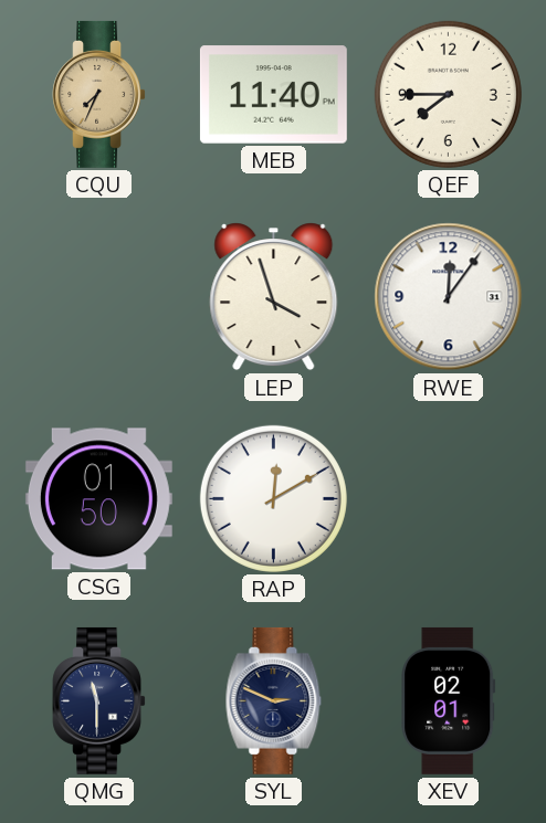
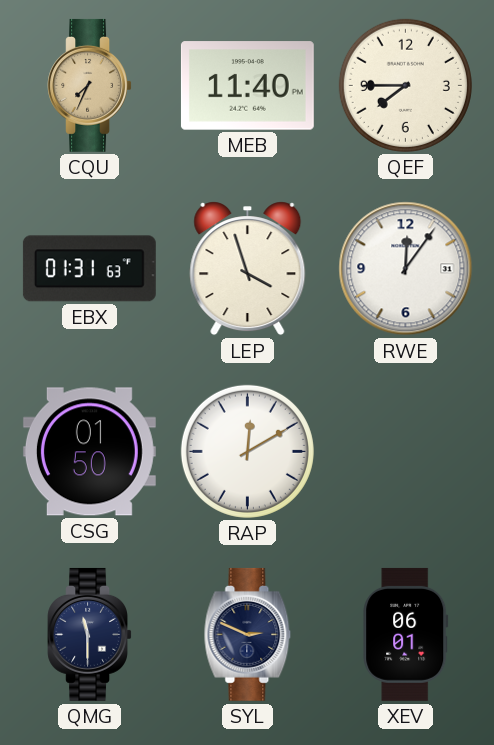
EBX: none -> 01:31 (89, 269)
XEV: 02:01 -> 06:01 (406, 634)
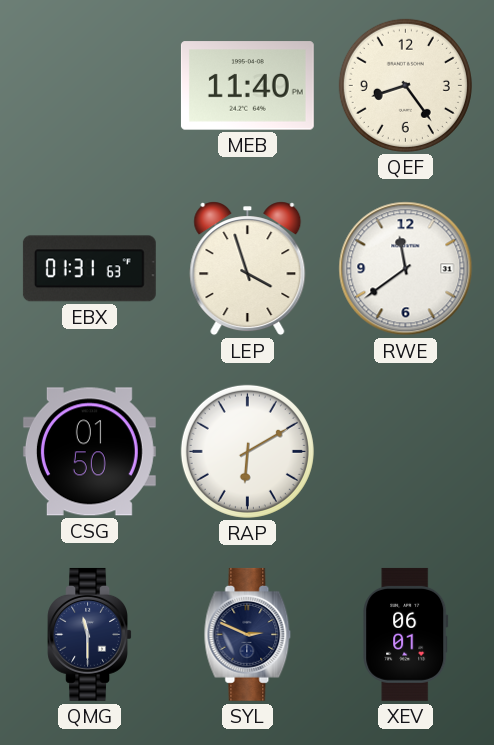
CQU: 7:34 -> none (89, 85)
QEF: 7:45 -> 8:24 (405, 85)
RWE: 12:06 -> 11:39 (406, 269)
RAP: 12:10 -> 6:10 (247, 451)
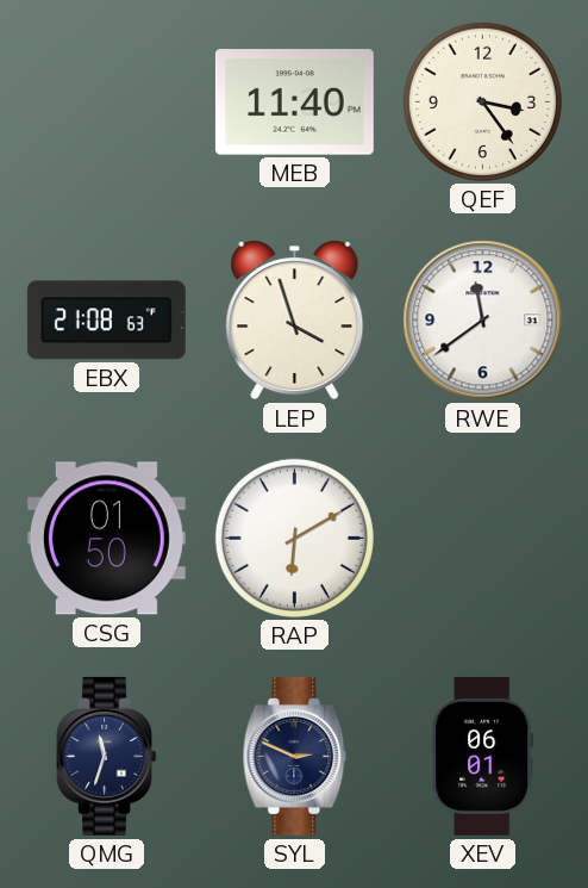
QEF: 8:24 -> 3:24 (482, 101)
EBX: 01:31 -> 21:08 (106, 321)
QMG: 11:30 -> 11:33 (106, 756)
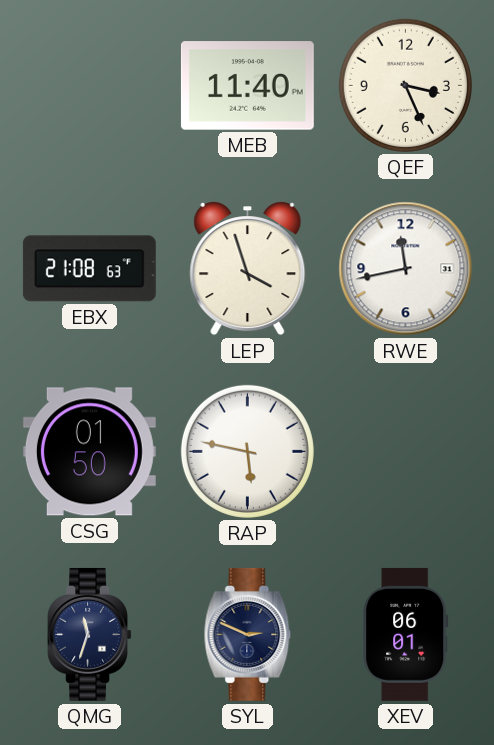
QEF: 3:24 -> 3:26 (405, 85)
RWE: 11:39 -> 11:43 (406, 269)
RAP: 6:10 -> 5:47 (247, 451)
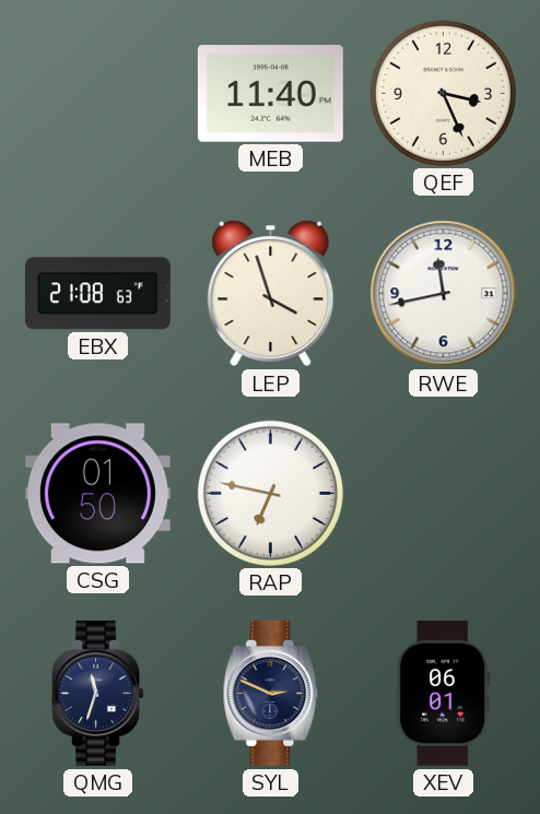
RAP: 5:47 -> 6:47 (270, 493)
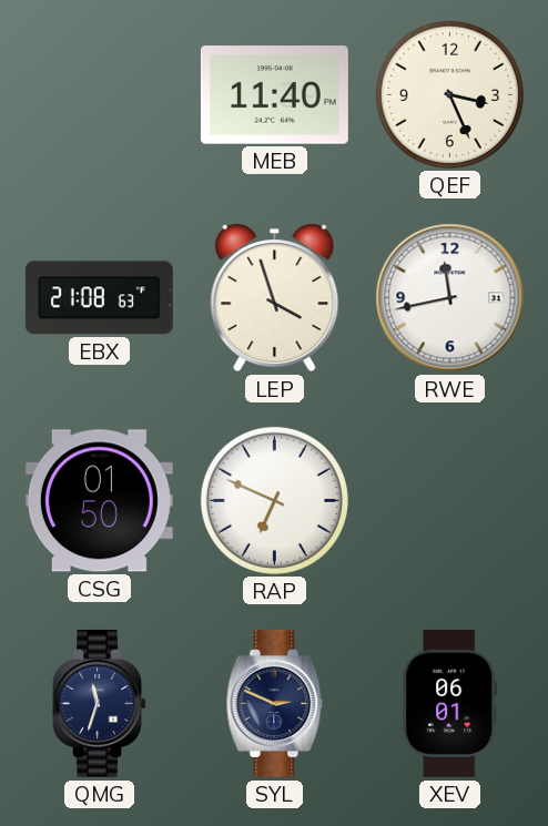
RAP: 6:47 -> 6:49 (274, 500)
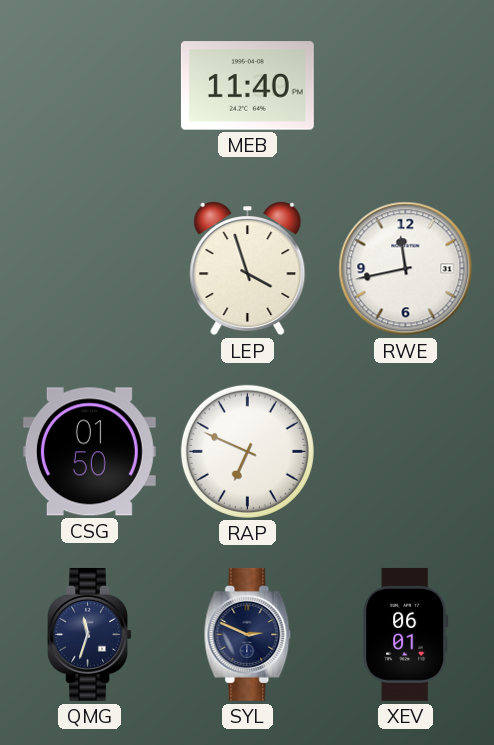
QEF: 3:26 -> none (449, 94)
EBX: 21:08 -> none (99, 298)
